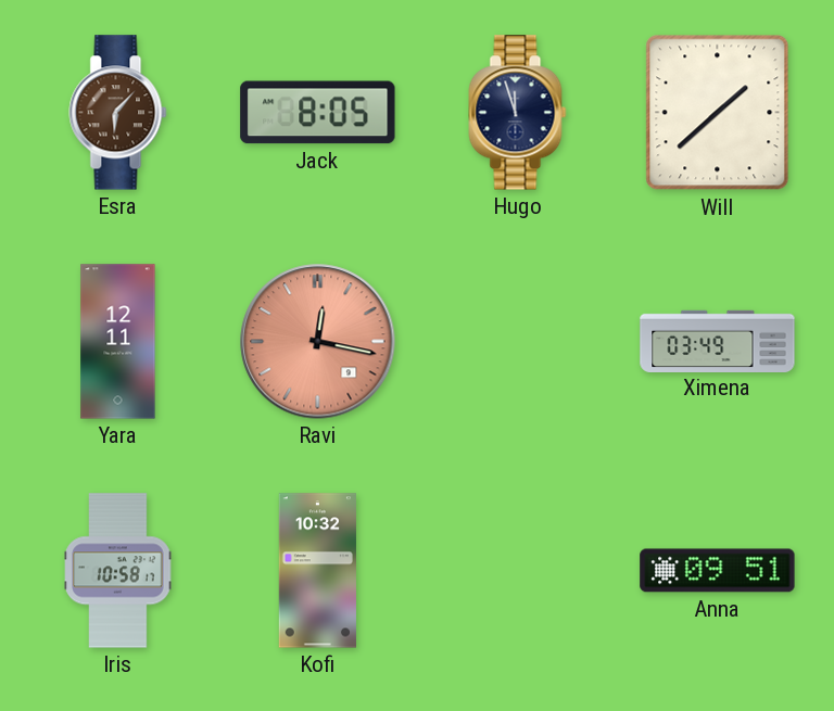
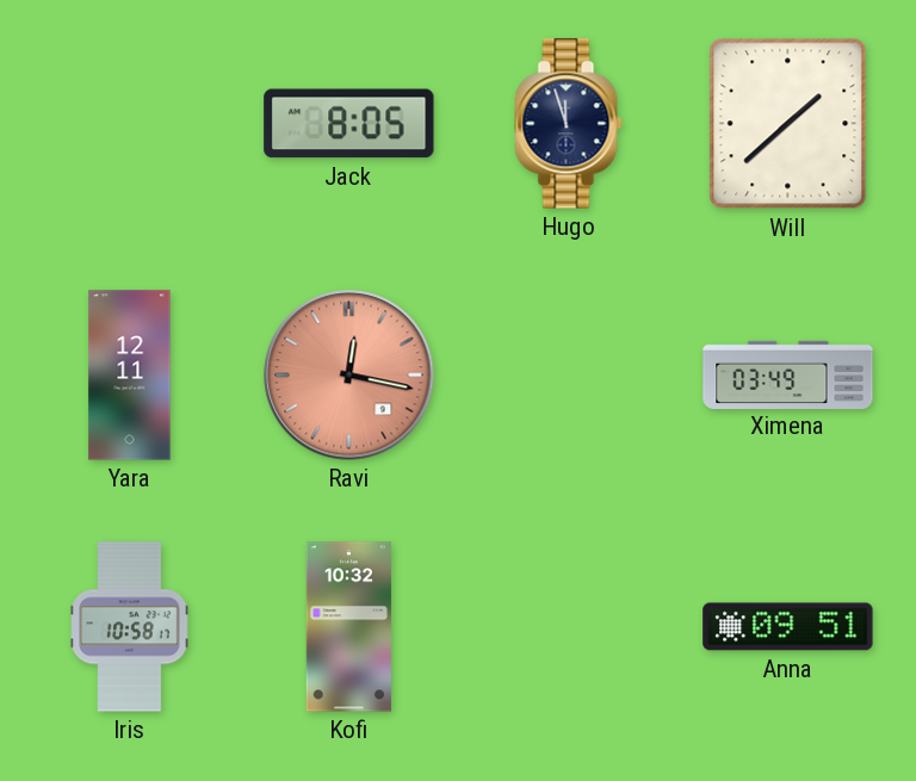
Esra: 6:07 -> none (118, 113)
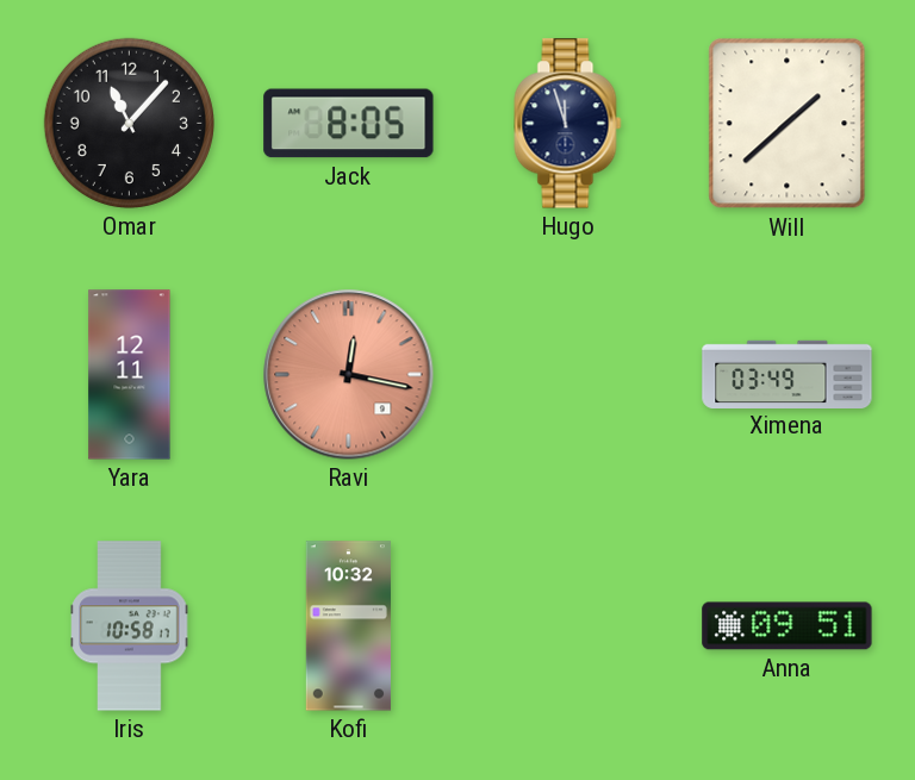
Omar: none -> 11:07 (129, 123)
